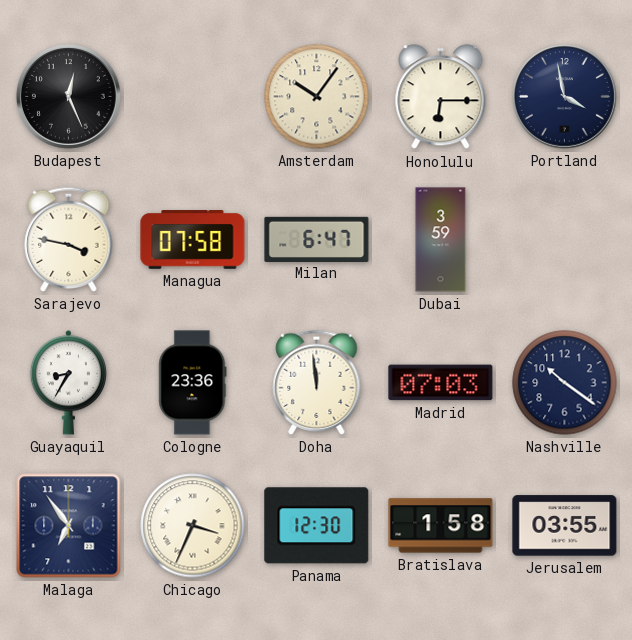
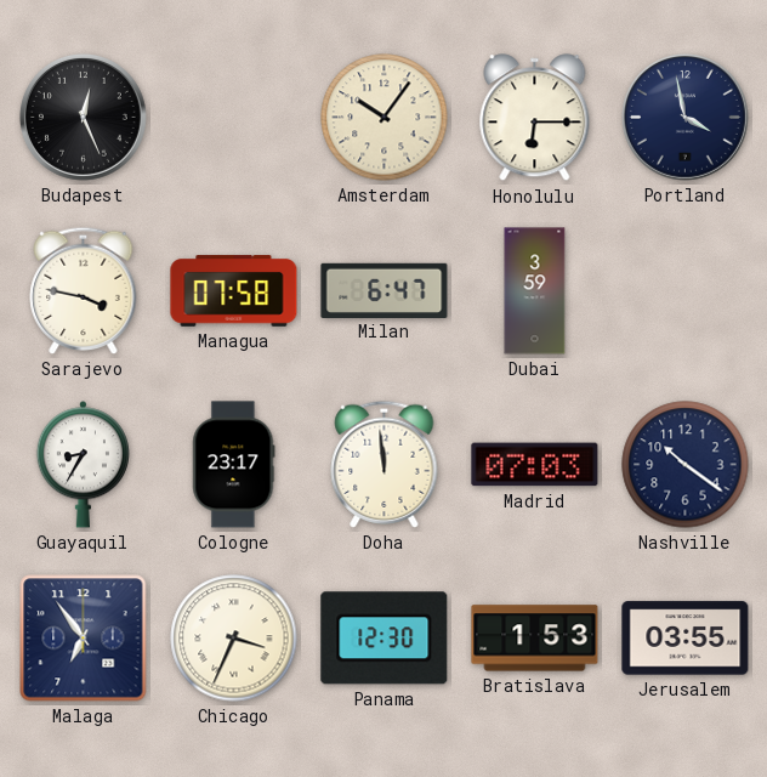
Cologne: 23:36 -> 23:17 (234, 465)
Bratislava: 1:58 -> 1:53 (535, 639)
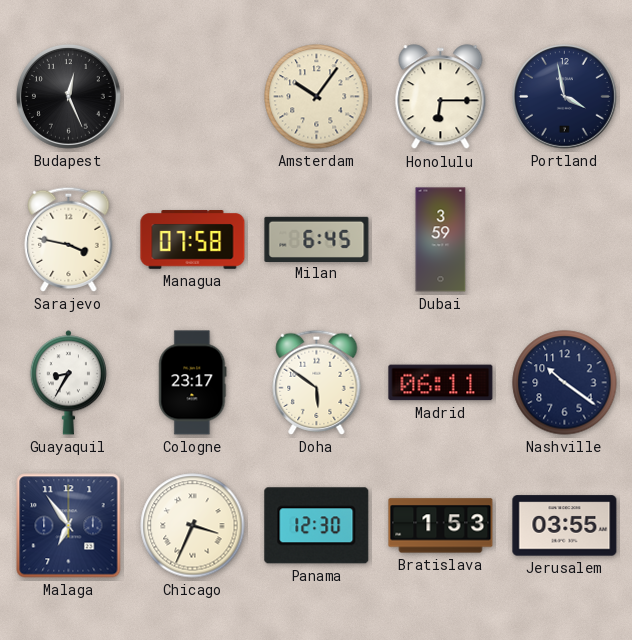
Milan: 6:47 -> 6:45 (317, 239)
Doha: 11:59 -> 5:51 (317, 382)
Madrid: 07:03 -> 06:11 (441, 383)
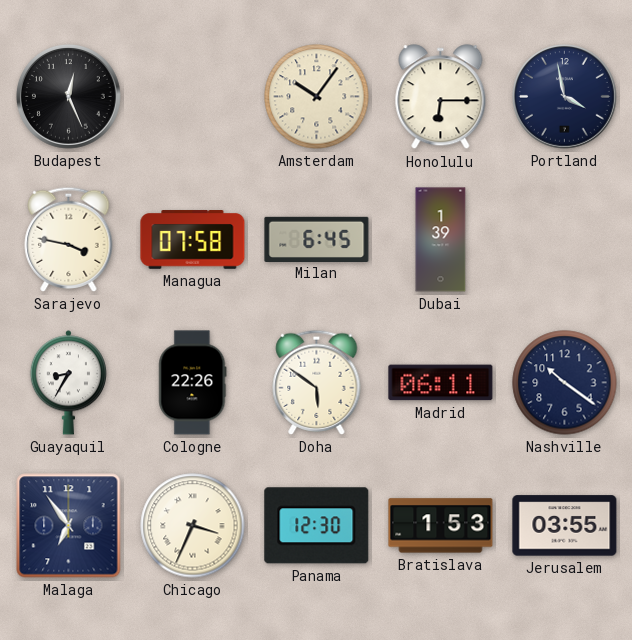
Dubai: 3:59 -> 1:39 (441, 240)
Cologne: 23:17 -> 22:26 (193, 383)
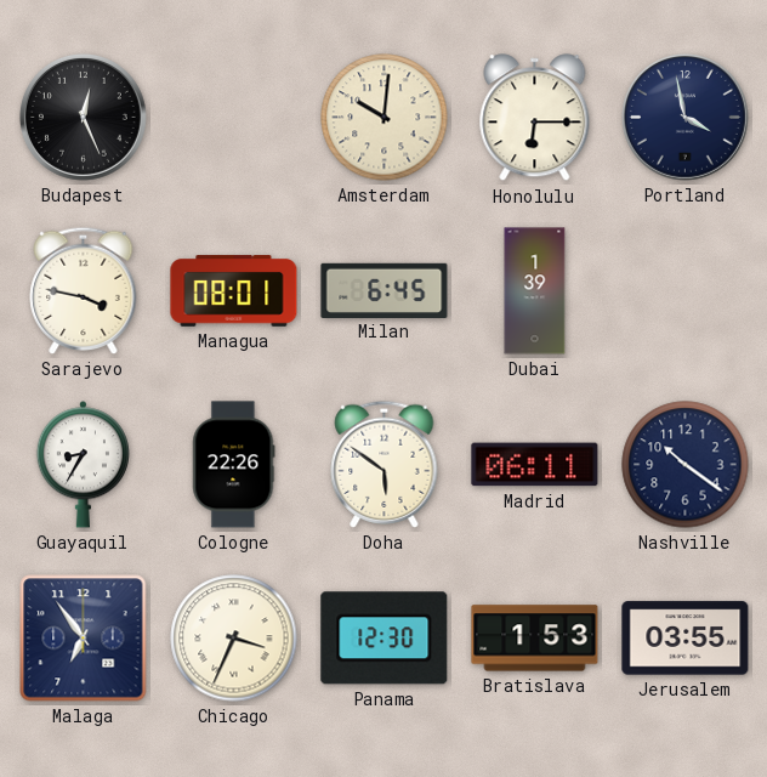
Amsterdam: 10:06 -> 10:01 (385, 118)
Managua: 07:58 -> 08:01 (234, 291)
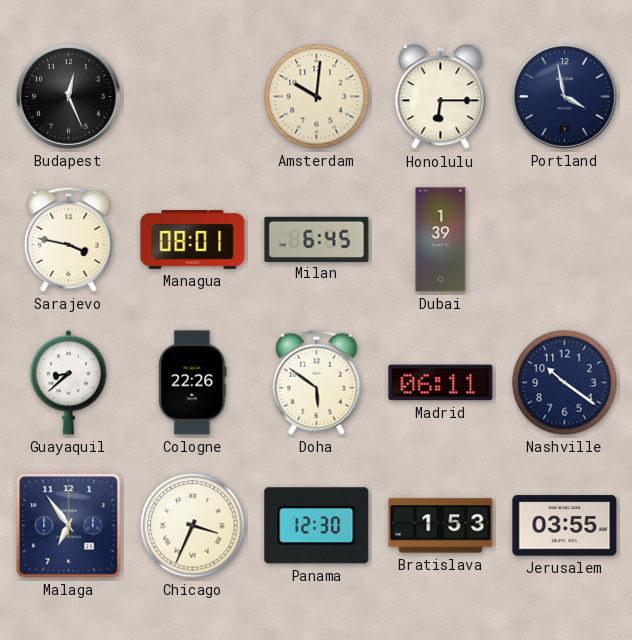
Guayaquil: 8:35 -> 8:38 (68, 383)
